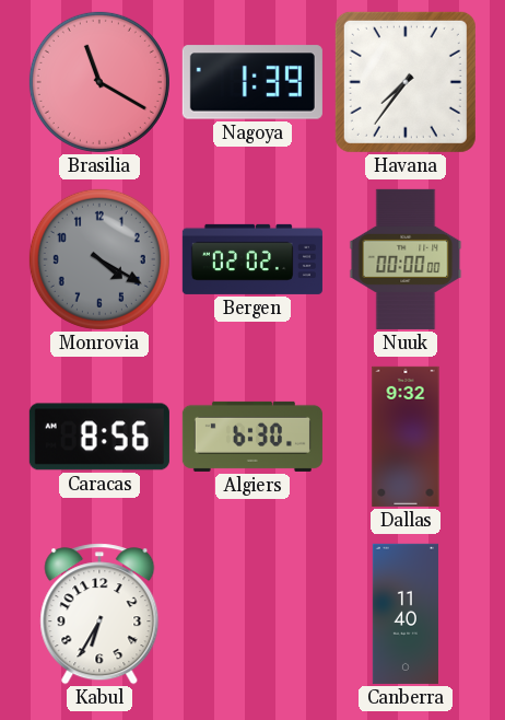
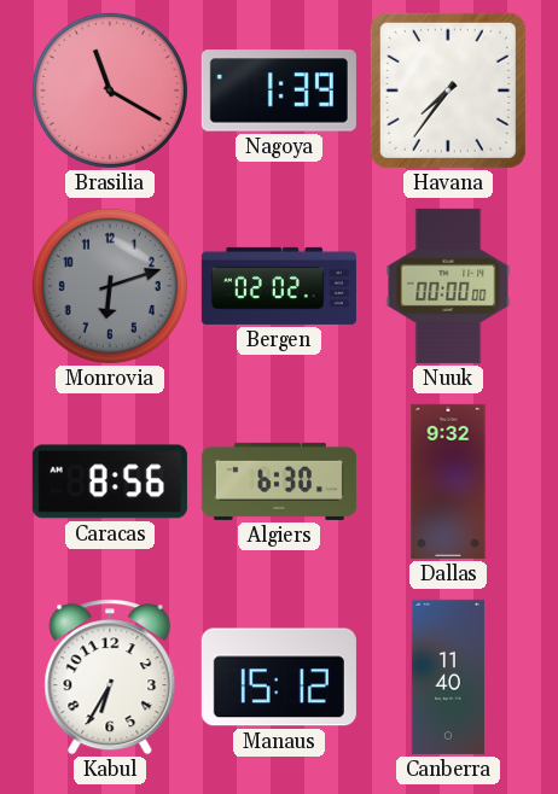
Monrovia: 4:20 -> 6:12 (110, 286)
Manaus: none -> 15:12 (279, 677)
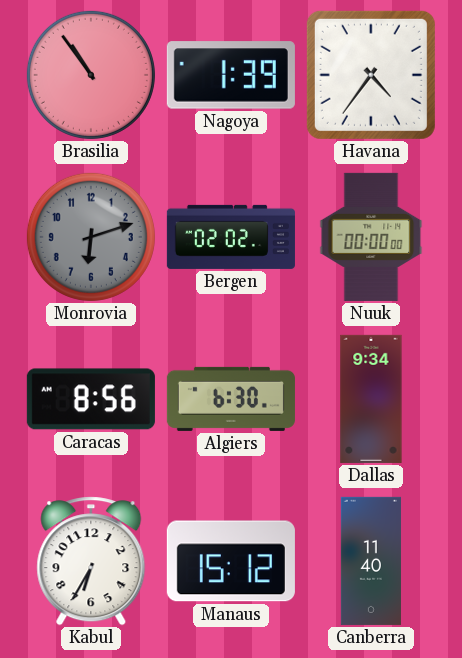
Brasilia: 11:20 -> 10:54 (91, 75)
Havana: 7:36 -> 4:36 (371, 75)
Dallas: 9:32 -> 9:34 (371, 399)
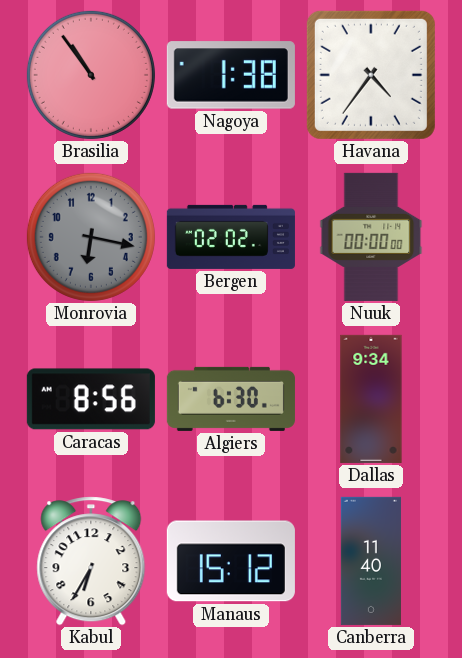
Nagoya: 1:39 -> 1:38 (231, 75)
Monrovia: 6:12 -> 6:17 (91, 237)
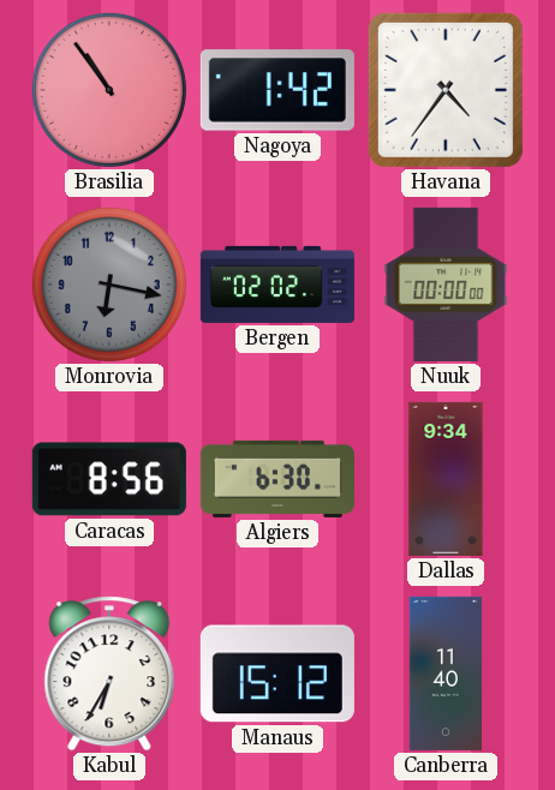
Nagoya: 1:38 -> 1:42 (277, 90)
